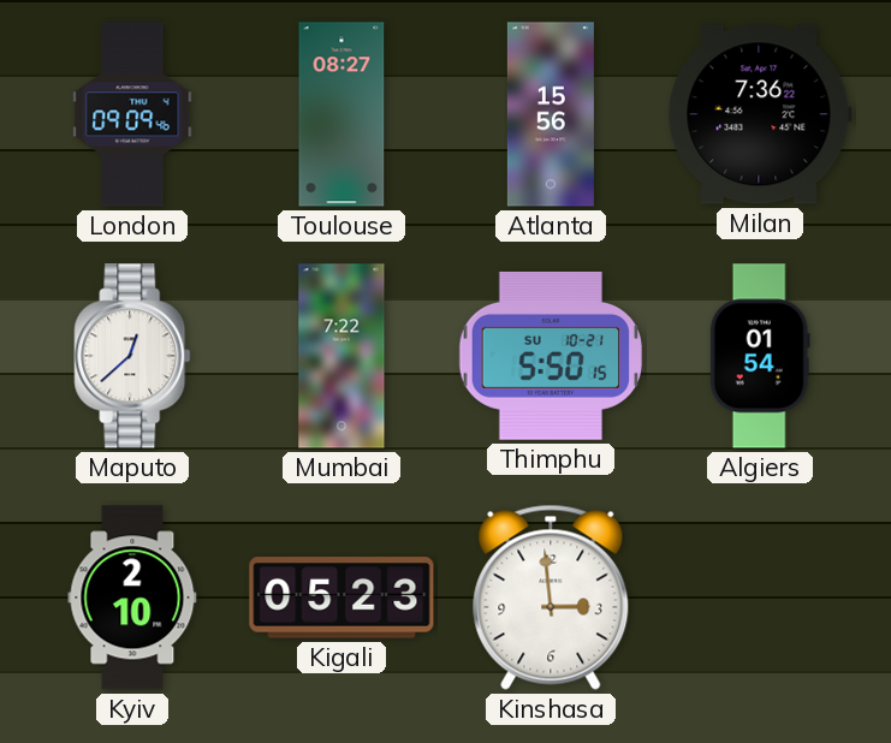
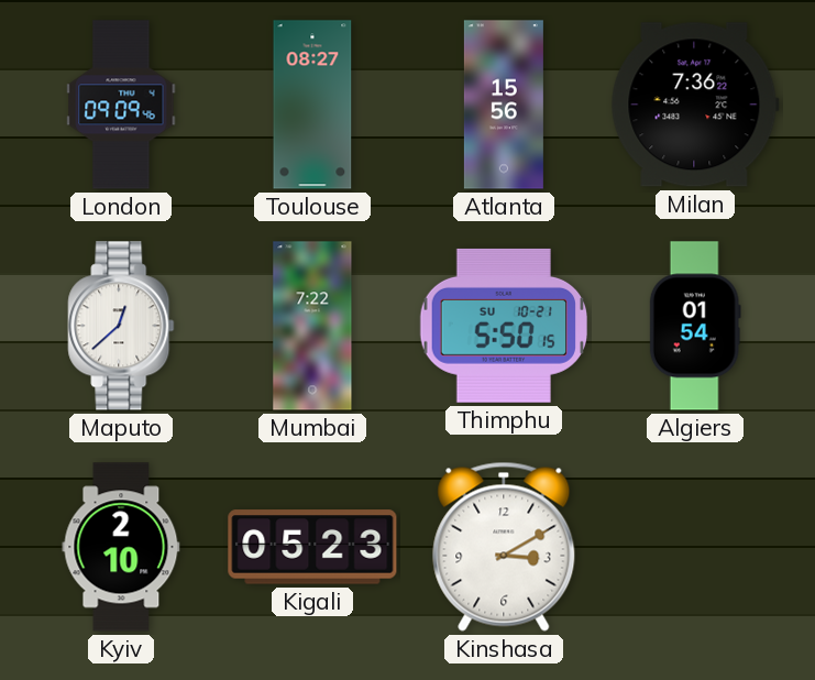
Kinshasa: 2:59 -> 3:10 (504, 547)
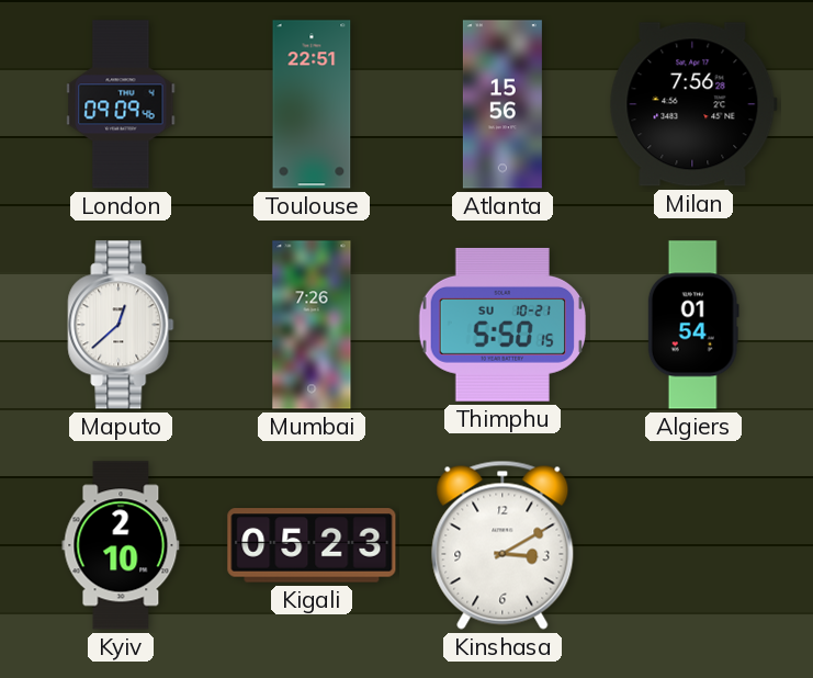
Toulouse: 08:27 -> 22:51 (312, 104)
Milan: 7:36 -> 7:56 (693, 104)
Mumbai: 7:22 -> 7:26 (312, 325)
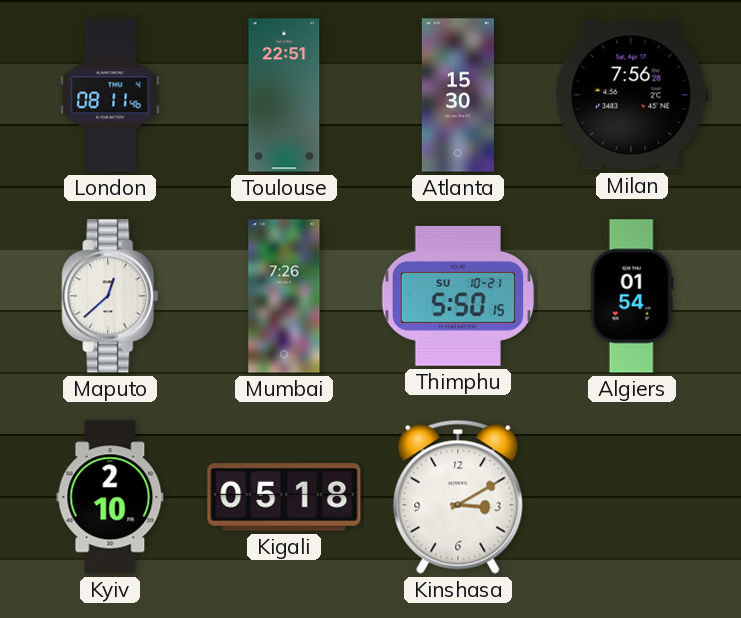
London: 09:09 -> 08:11 (110, 95)
Atlanta: 15:56 -> 15:30 (458, 95)
Kigali: 05:23 -> 05:18 (284, 497)
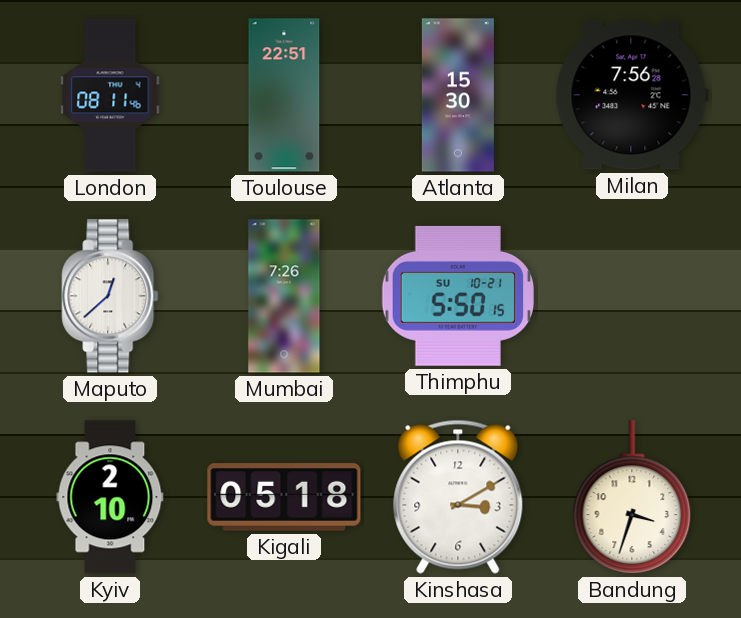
Algiers: 01:54 -> none (632, 296)
Bandung: none -> 3:33 (632, 497)
